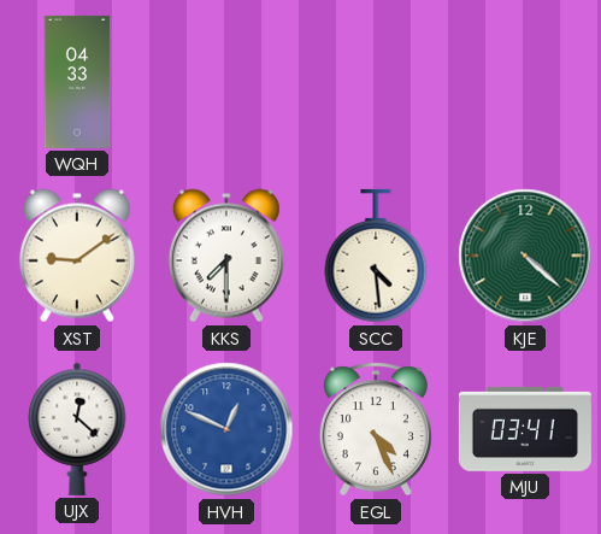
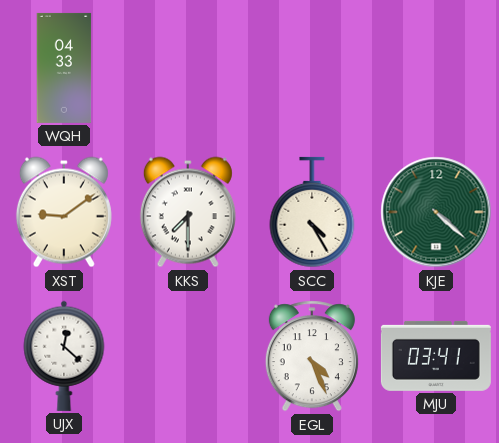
SCC: 4:29 -> 4:25 (312, 212)
HVH: 12:49 -> none (226, 429)
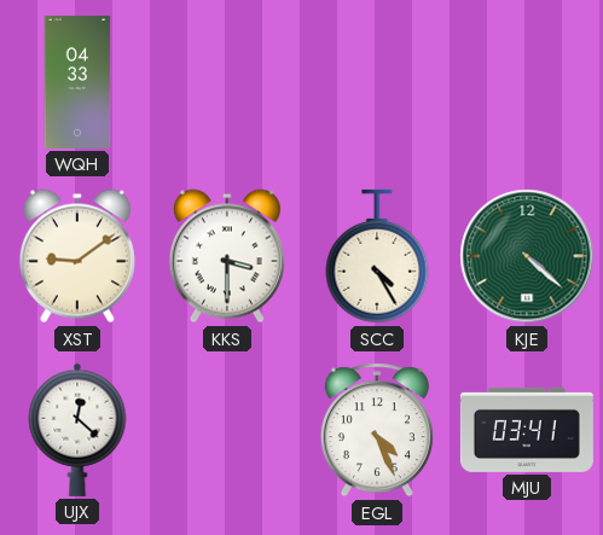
KKS: 7:30 -> 3:30 (227, 256)
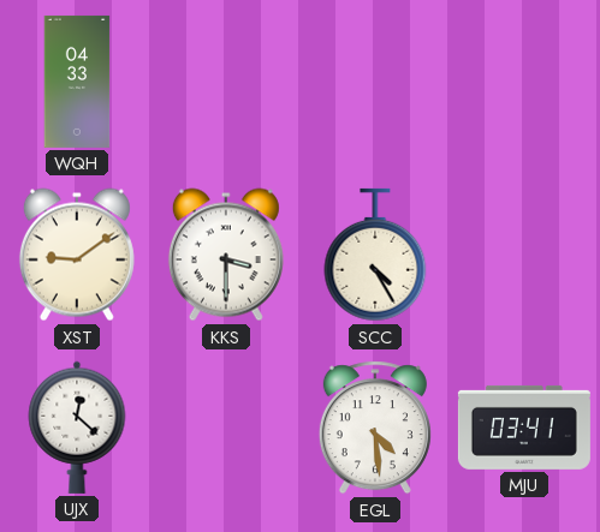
KJE: 4:22 -> none (527, 256)
EGL: 4:26 -> 4:29 (375, 428)
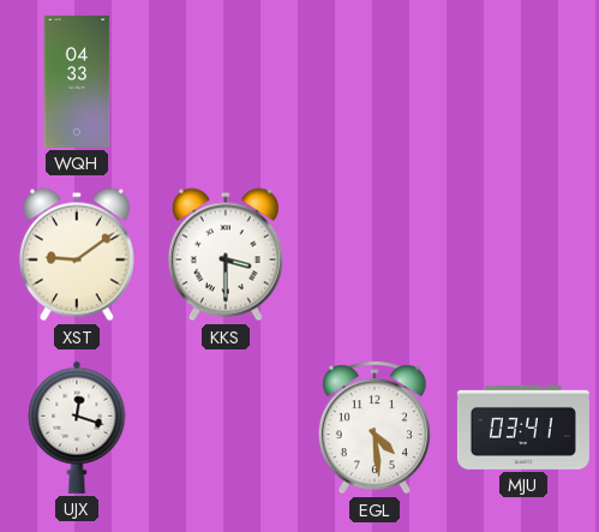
SCC: 4:25 -> none (375, 255)
UJX: 12:22 -> 12:18 (77, 428)
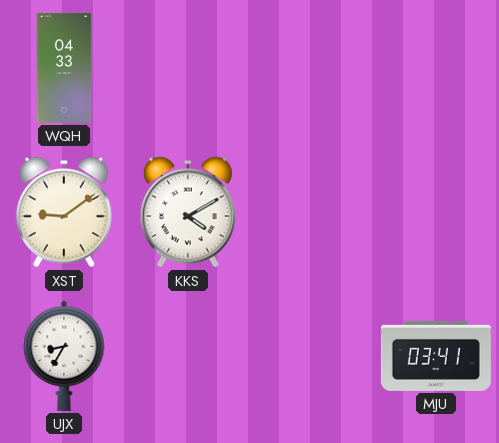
KKS: 3:30 -> 4:10 (188, 212)
UJX: 12:18 -> 8:35 (64, 356)
EGL: 4:29 -> none (375, 428)
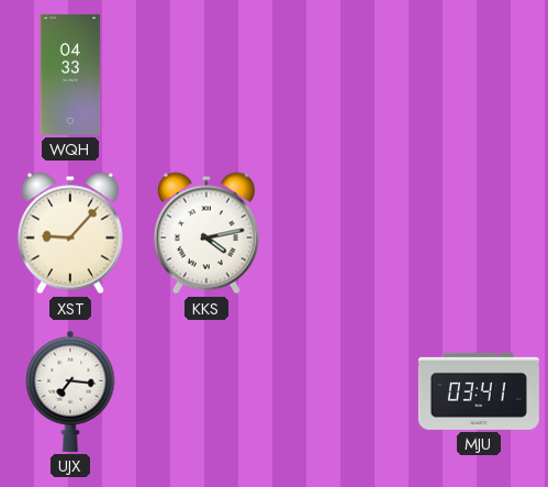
XST: 9:09 -> 9:07 (70, 233)
KKS: 4:10 -> 4:13 (206, 233)
UJX: 8:35 -> 7:16 (70, 391)
